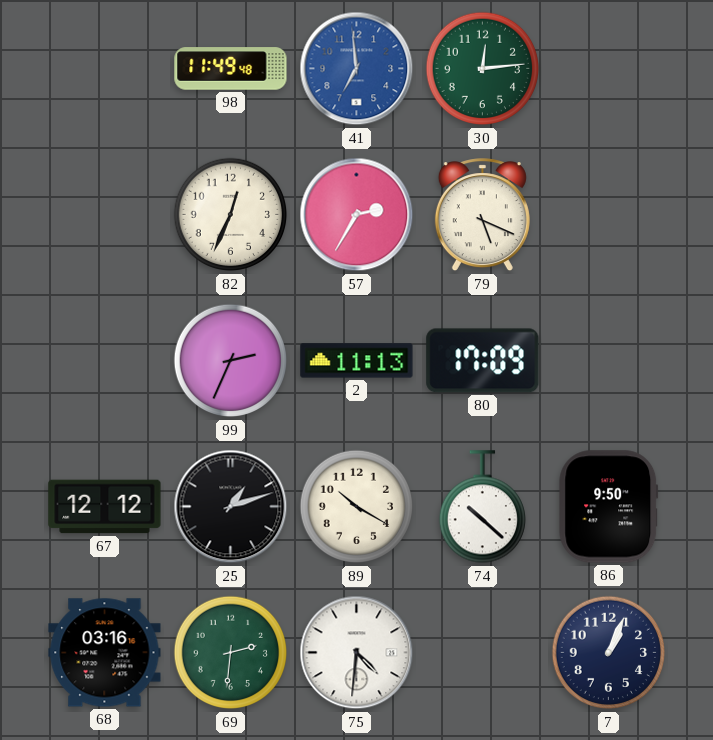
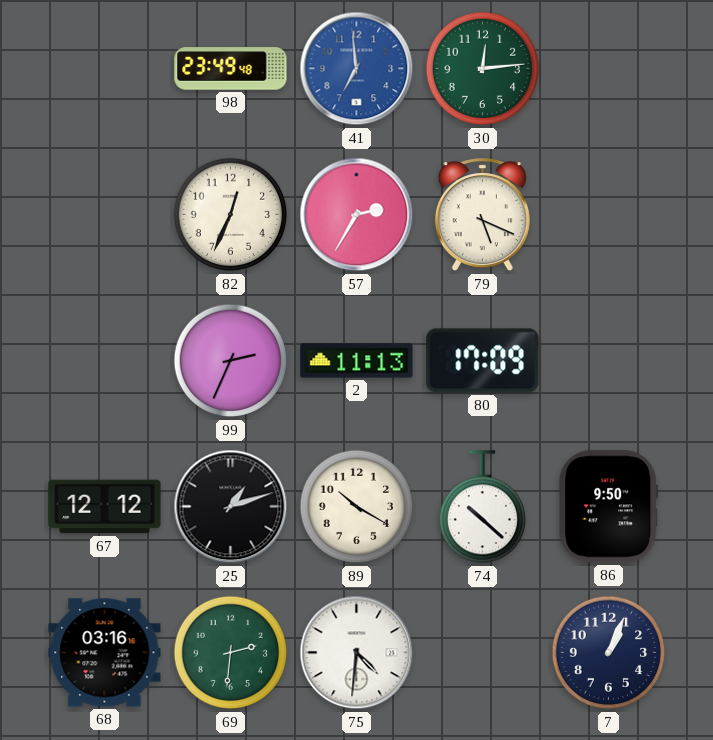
98: 11:49 -> 23:49 (231, 69)
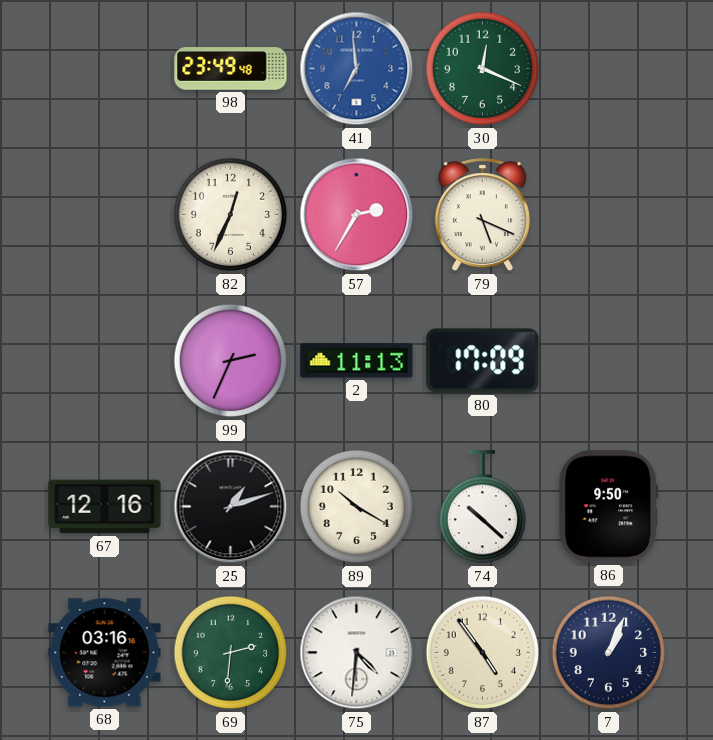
30: 12:14 -> 12:19 (483, 69)
67: 12:12 -> 12:16 (105, 507)
87: none -> 4:54 (483, 653)
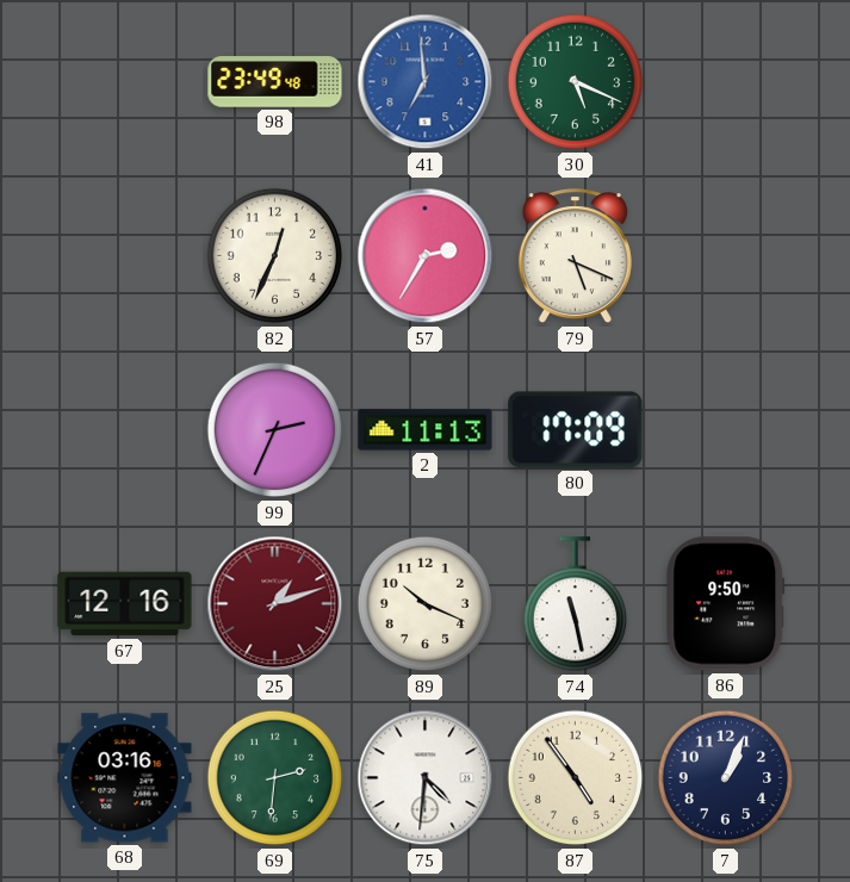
30: 12:19 -> 5:19 (576, 82)
25 dial: black -> burgundy (275, 604)
89: 10:20 -> 10:19 (426, 604)
74: 10:22 -> 11:28 (575, 604)
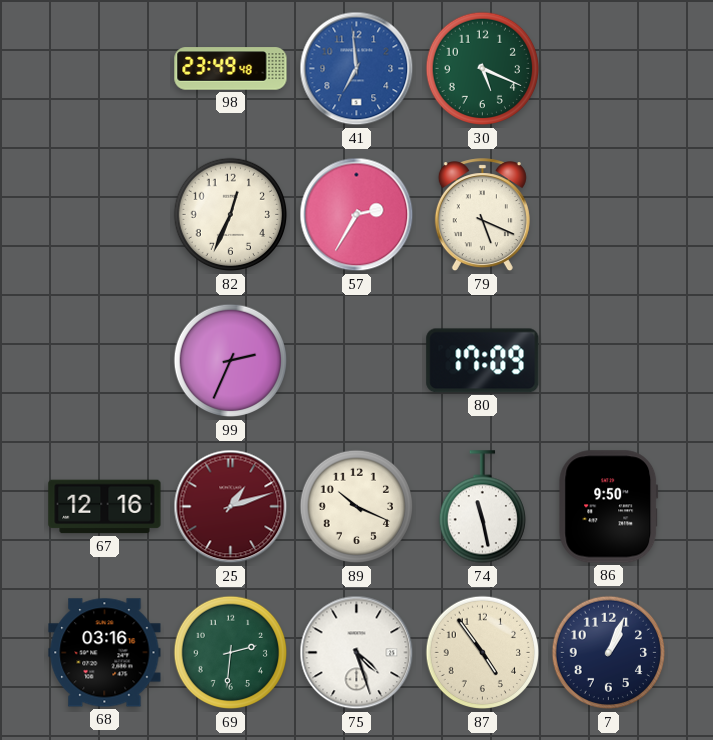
2: 11:13 -> none (426, 430)
75: 4:31 -> 4:27 (357, 653)
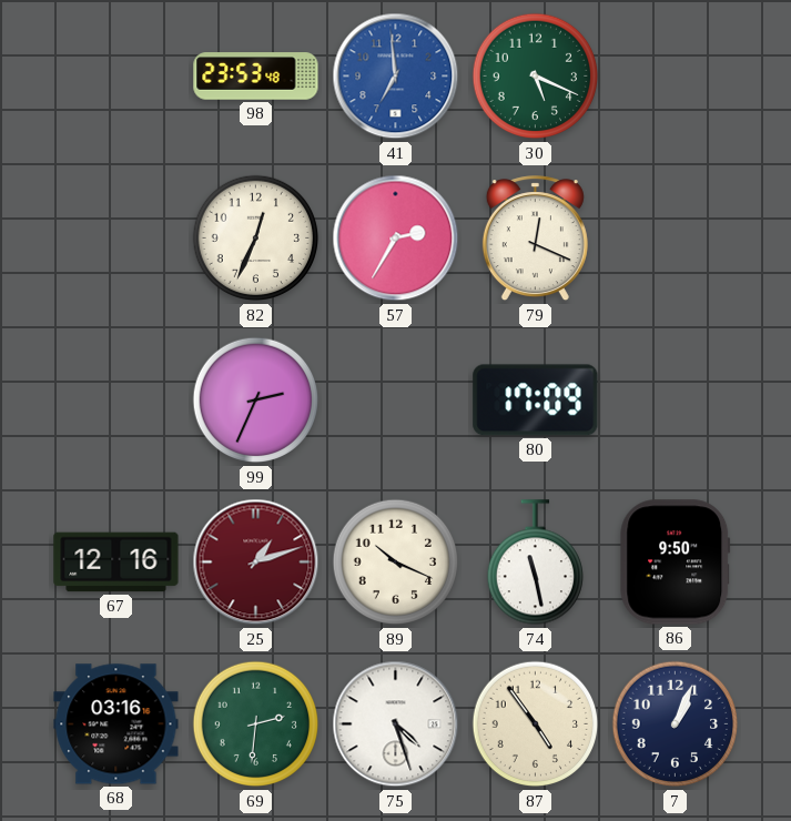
98: 23:49 -> 23:53 (256, 77)
79: 5:19 -> 12:19 (535, 239)
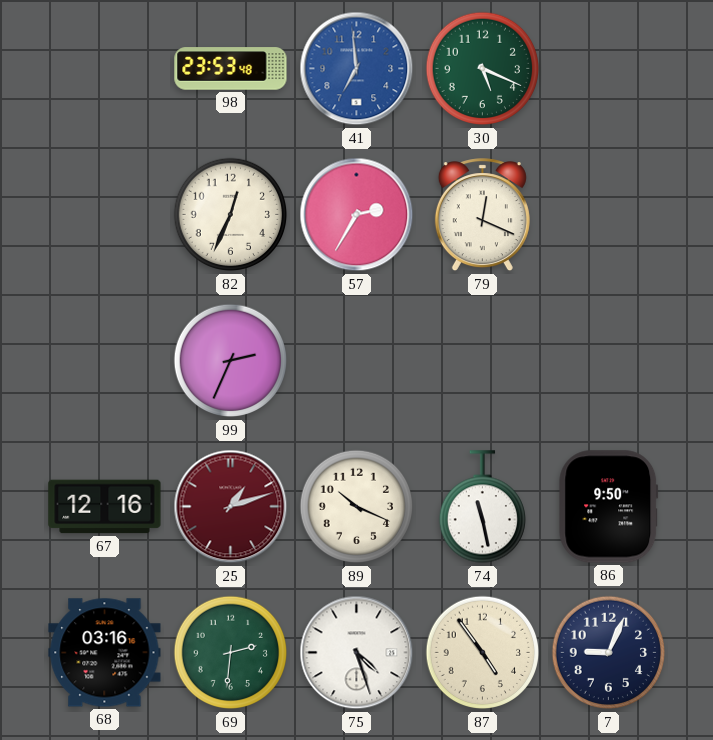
80: 17:09 -> none (536, 401)
7: 1:04 -> 9:04 (609, 653)
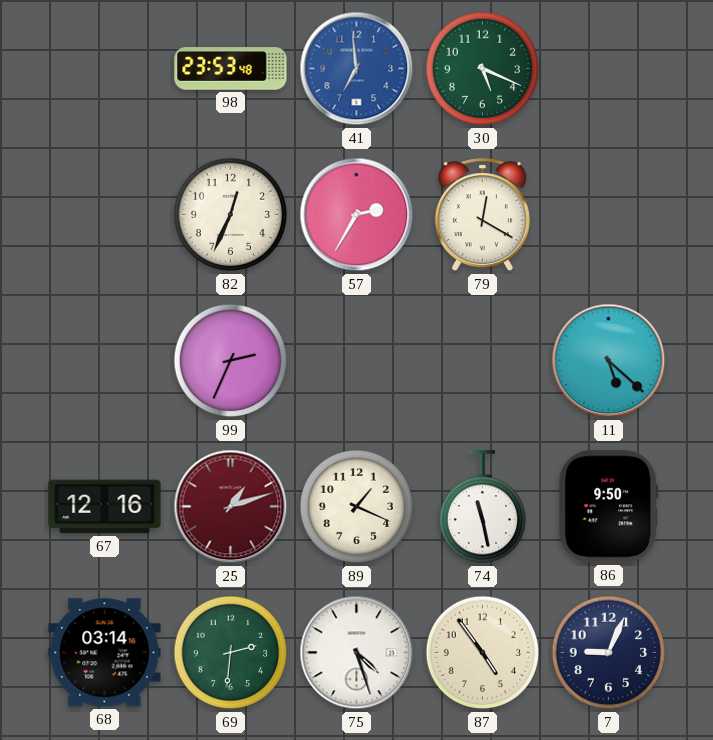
79: 12:19 -> 12:20 (482, 215)
11: none -> 5:22 (609, 361)
89: 10:19 -> 1:19 (357, 507)
68: 03:16 -> 03:14 (105, 653)
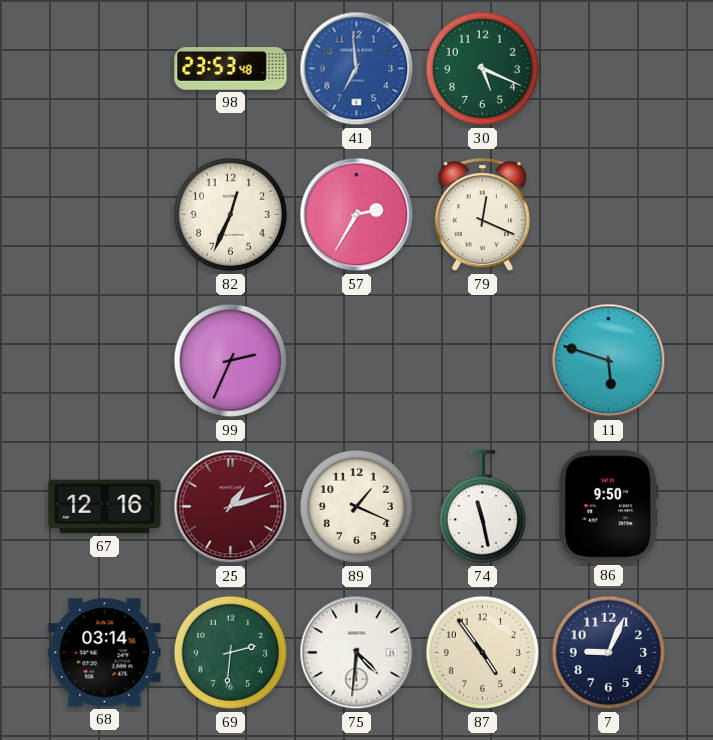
79: 12:20 -> 12:19 (482, 215)
11: 5:22 -> 5:48 (609, 361)
75: 4:27 -> 4:31 (357, 653)
